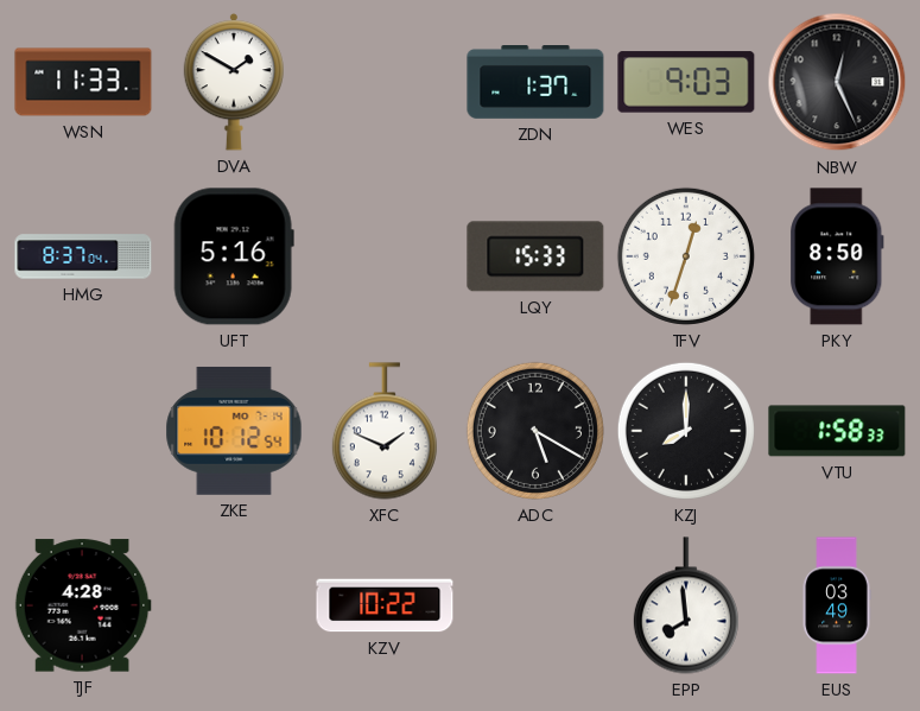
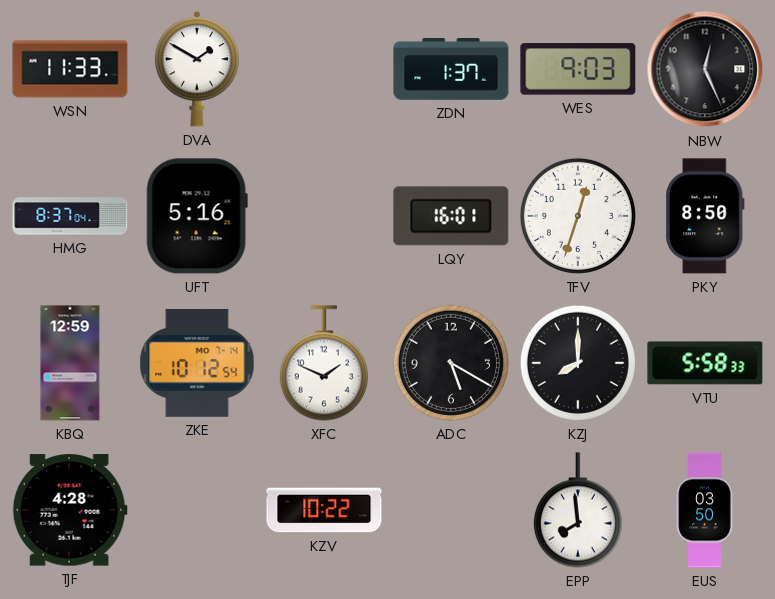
LQY: 15:33 -> 16:01 (451, 216)
KBQ: none -> 12:59 (70, 363)
VTU: 1:58 -> 5:58 (705, 363)
EUS: 03:49 -> 03:50 (705, 510)
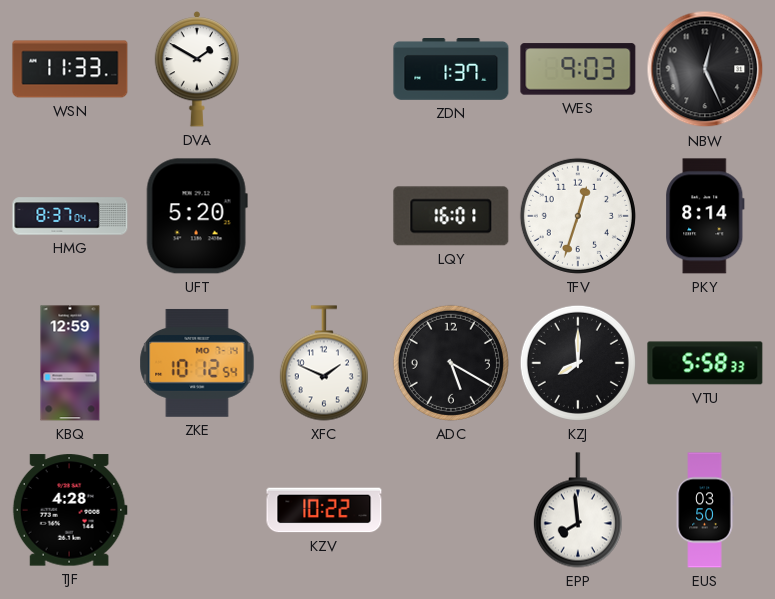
UFT: 5:16 -> 5:20 (197, 216)
PKY: 8:50 -> 8:14 (705, 216)
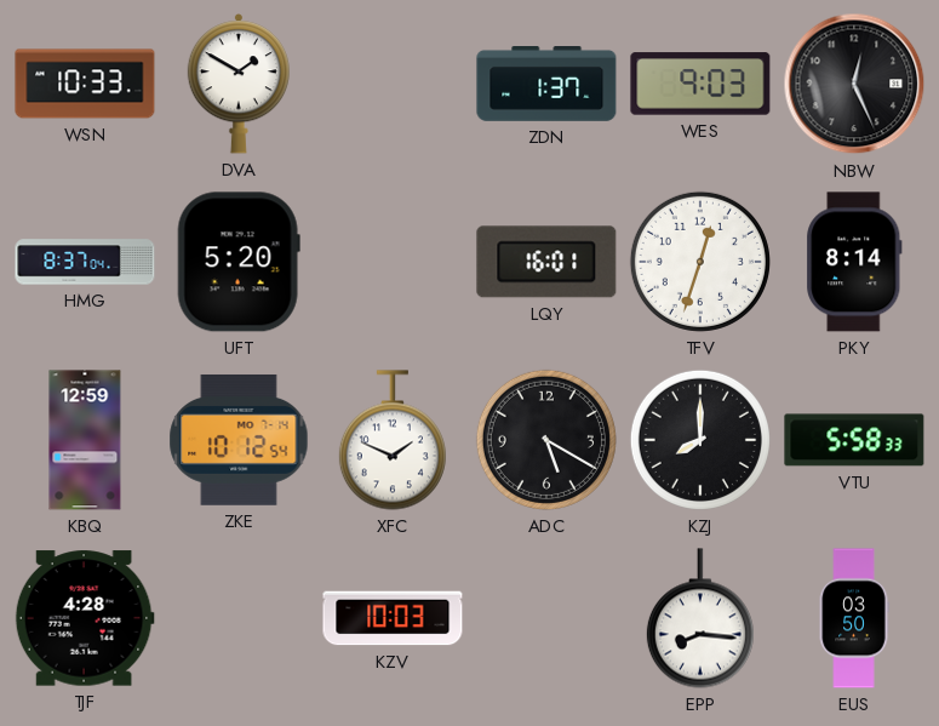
WSN: 11:33 -> 10:33 (85, 84)
KZV: 10:22 -> 10:03 (393, 618)
EPP: 7:59 -> 8:16 (700, 618)
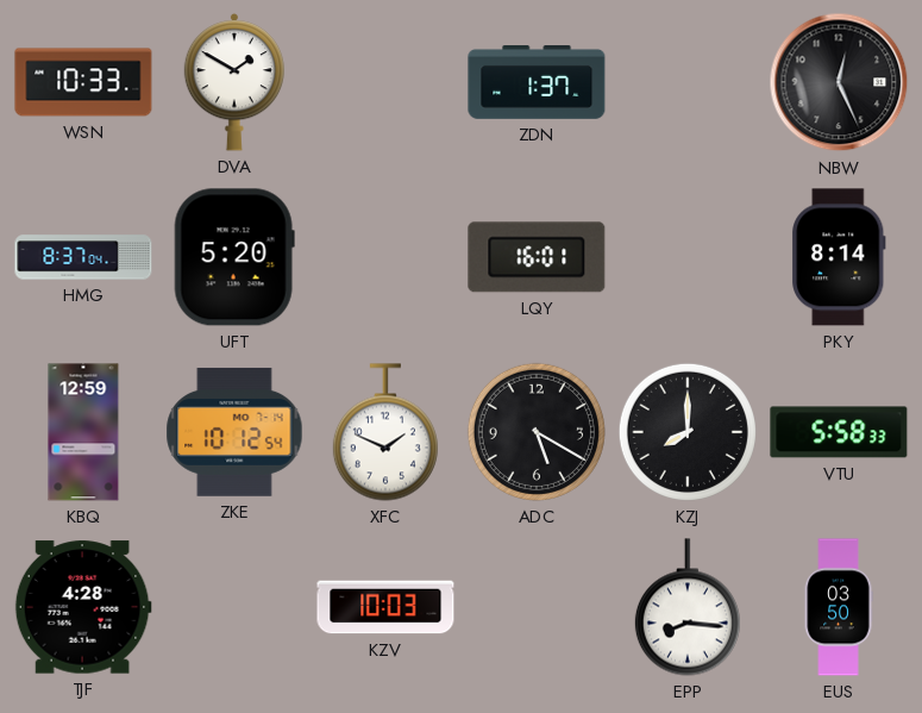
WES: 9:03 -> none (700, 84)
TFV: 12:33 -> none (700, 262)
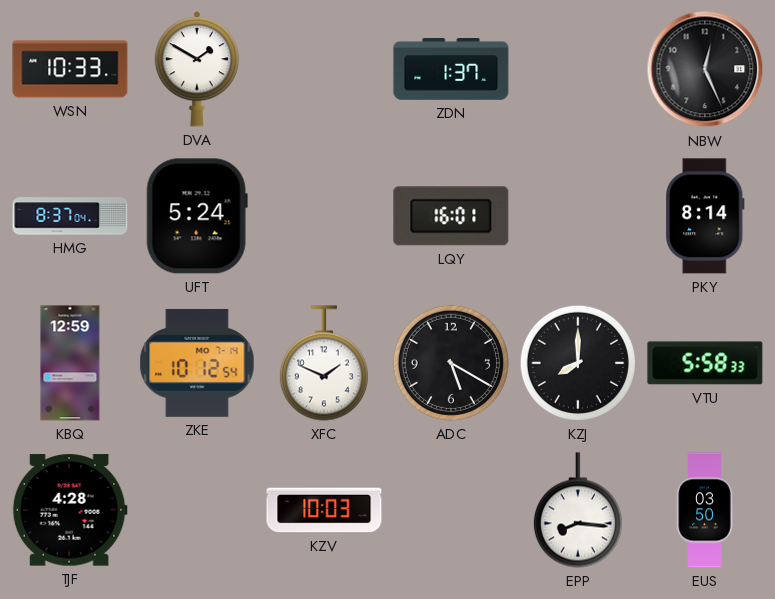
UFT: 5:20 -> 5:24 (197, 216)
